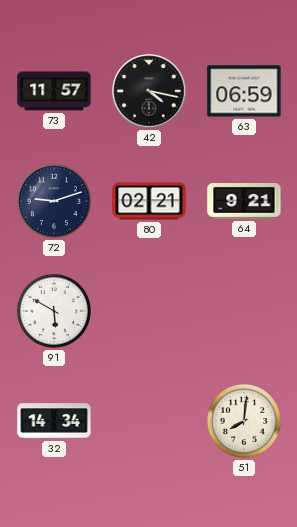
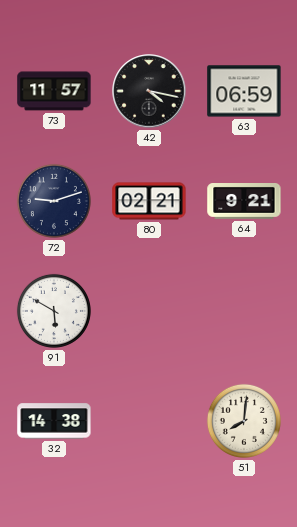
32: 14:34 -> 14:38 (54, 421)
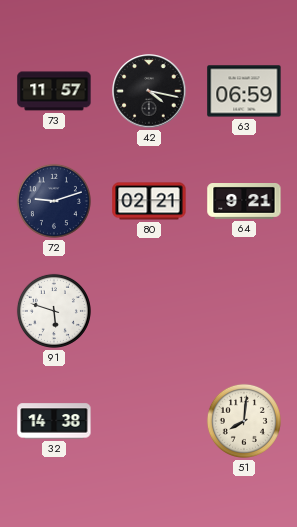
91: 5:50 -> 5:48 (54, 311)
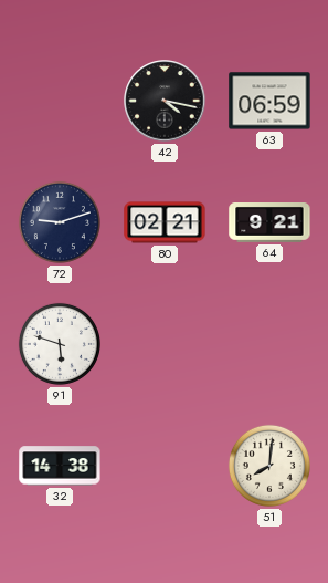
73: 11:57 -> none (54, 91)
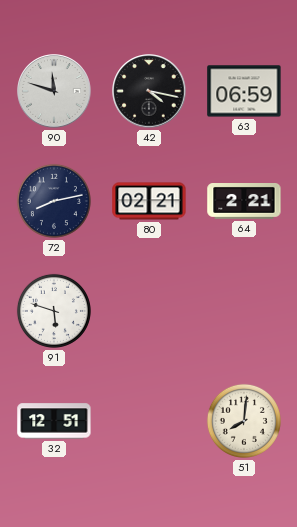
90: none -> 11:48 (54, 91)
72: 9:12 -> 8:13 (54, 201)
64: 9:21 -> 2:21 (244, 202)
32: 14:38 -> 12:51 (54, 421)
